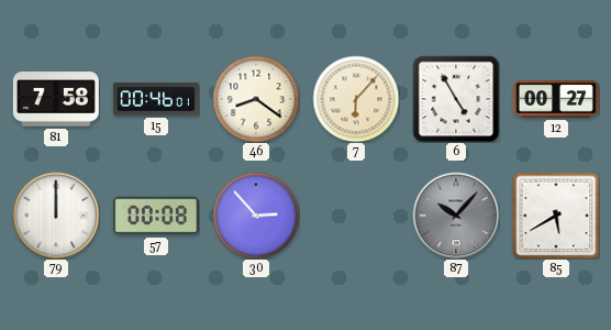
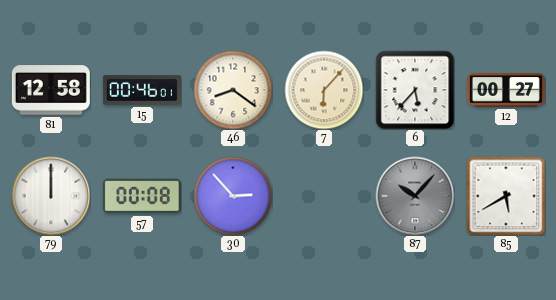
81: 7:58 -> 12:58 (51, 90)
6: 4:55 -> 5:37 (415, 90)
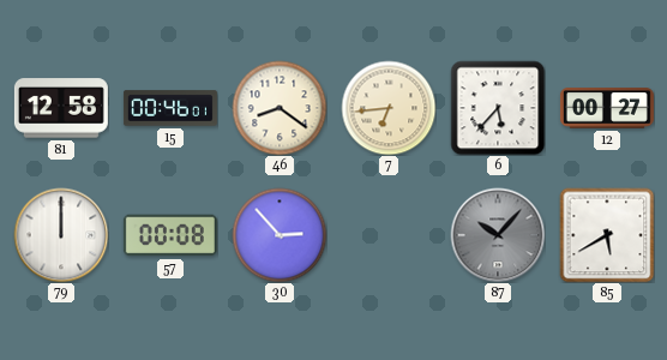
7: 6:07 -> 6:44 (389, 108)
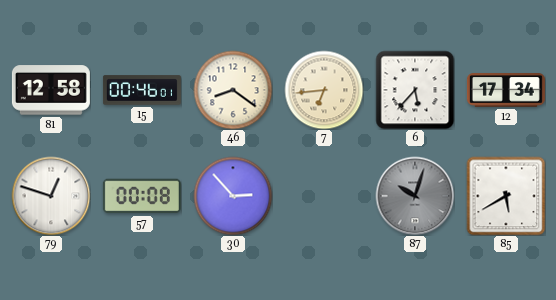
12: 00:27 -> 17:34 (506, 90)
79: 12:00 -> 12:48 (51, 196)
87: 10:07 -> 10:03 (415, 196)
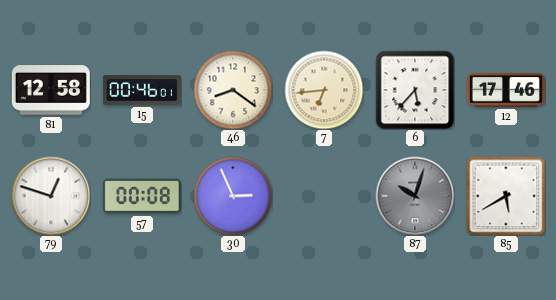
12: 17:34 -> 17:46 (506, 90)
30: 2:53 -> 2:56 (233, 196)
